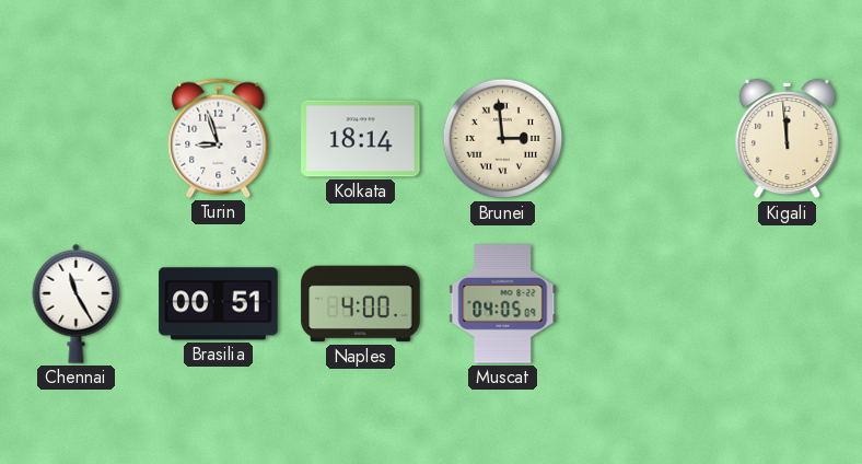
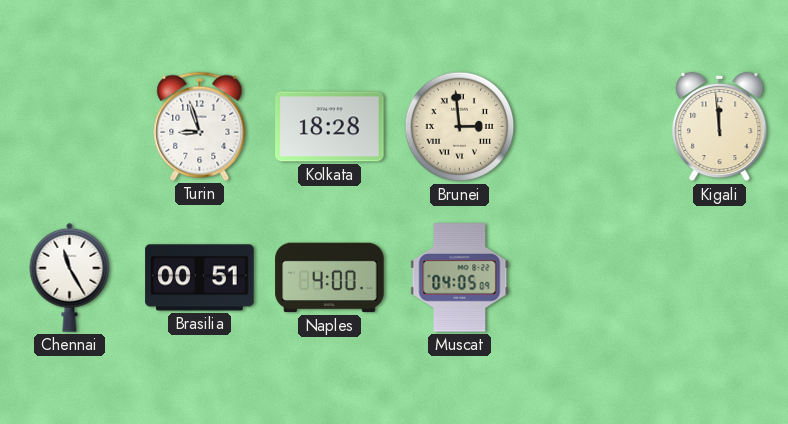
Kolkata: 18:14 -> 18:28 (330, 127)
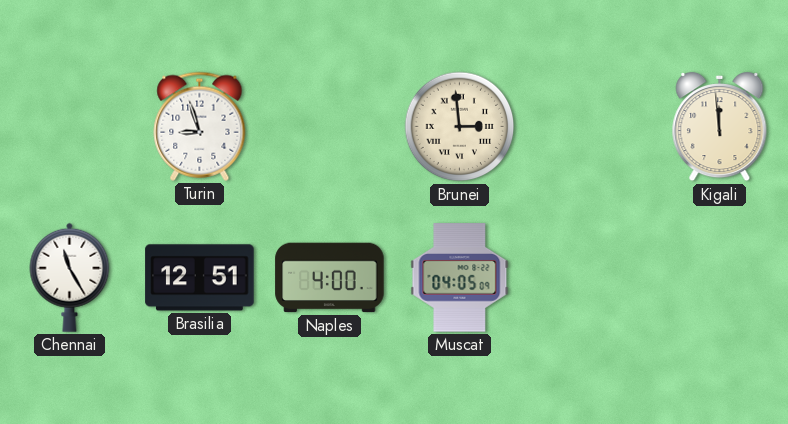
Kolkata: 18:28 -> none (330, 127)
Brasilia: 00:51 -> 12:51 (200, 278)
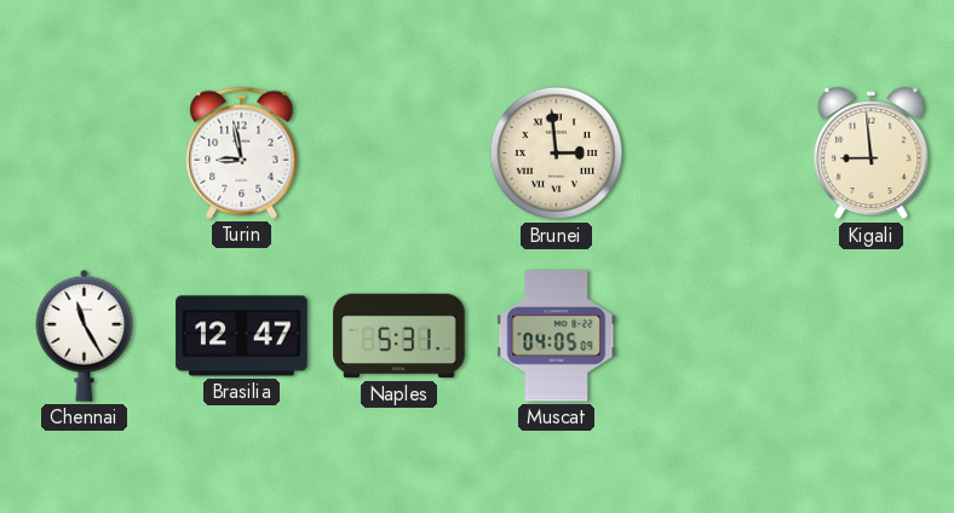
Turin: 8:57 -> 8:58 (242, 152)
Kigali: 11:59 -> 8:59 (872, 154)
Brasilia: 12:51 -> 12:47 (242, 336)
Naples: 4:00 -> 5:31 (400, 336)
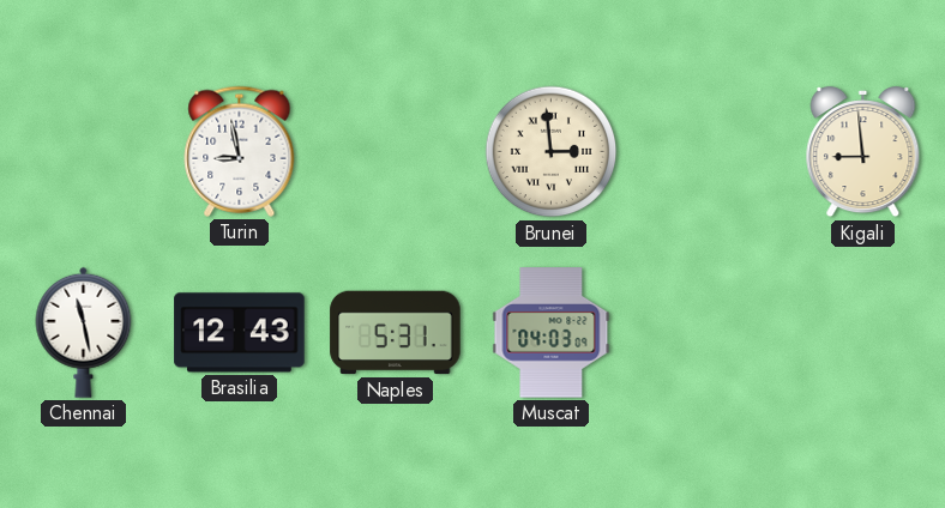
Chennai: 11:25 -> 11:28 (84, 332)
Brasilia: 12:47 -> 12:43 (240, 333)
Muscat: 04:05 -> 04:03 (552, 333)
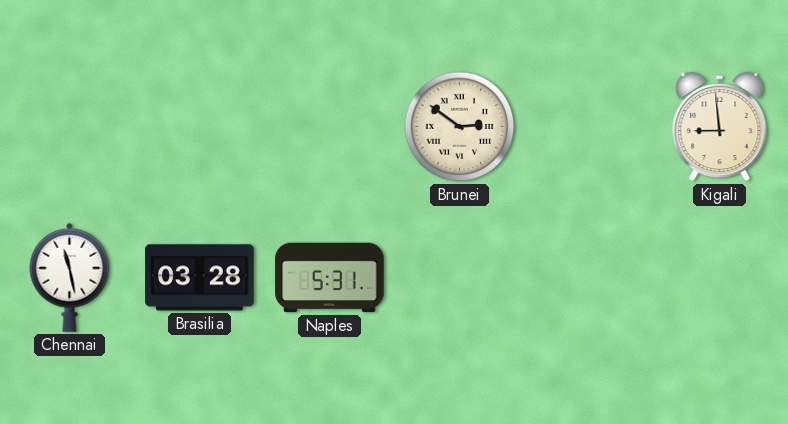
Turin: 8:58 -> none (240, 151)
Brunei: 2:59 -> 2:51 (460, 127)
Brasilia: 12:43 -> 03:28 (200, 278)
Muscat: 04:03 -> none (552, 333)
